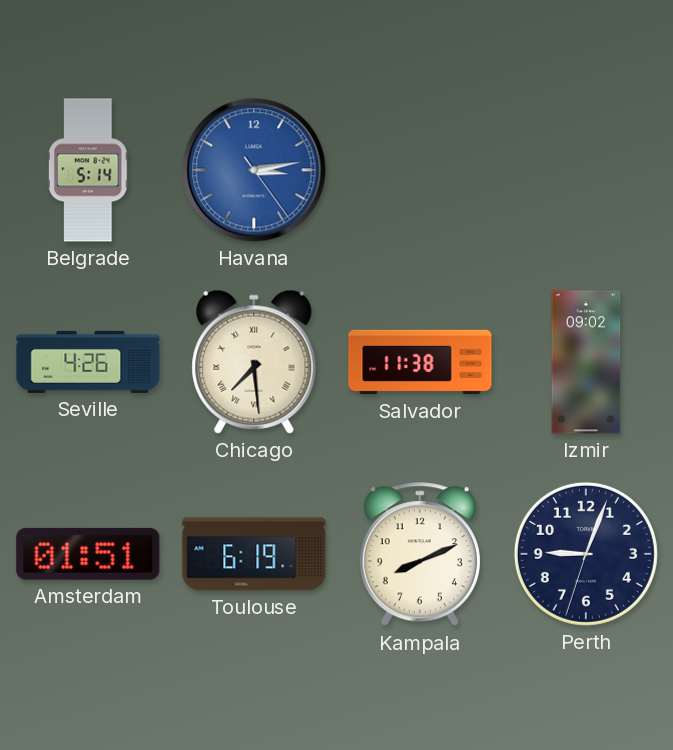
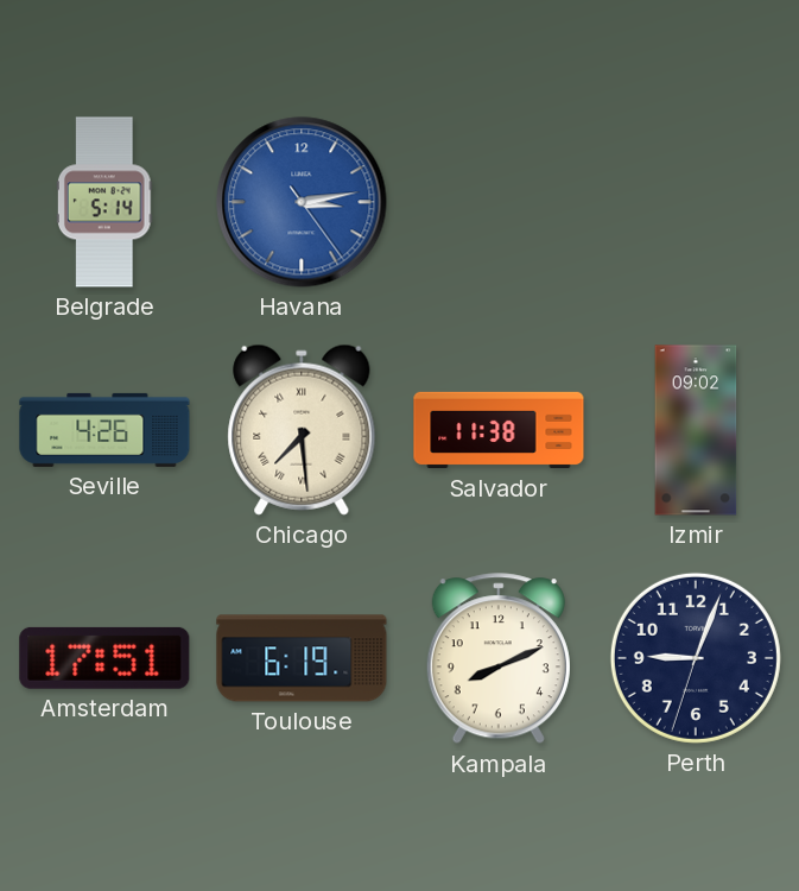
Amsterdam: 01:51 -> 17:51 (104, 658)
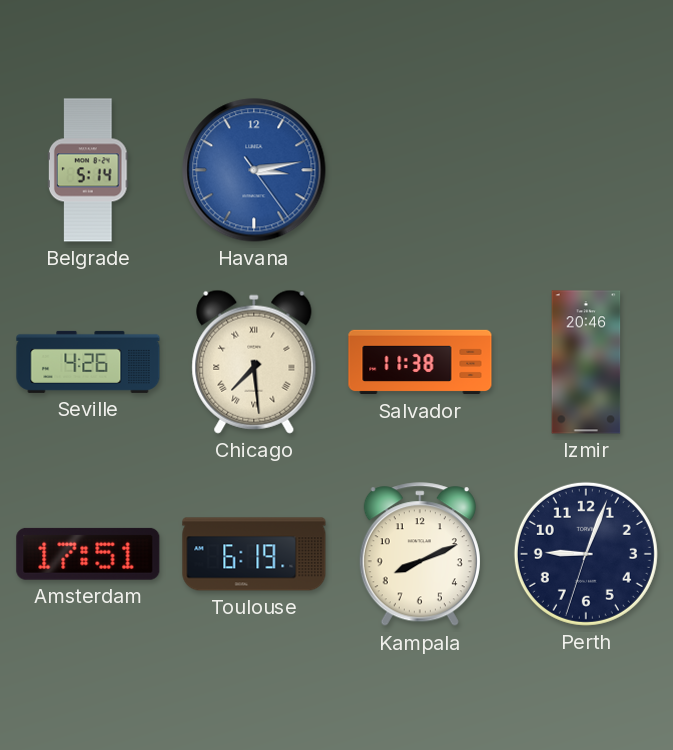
Izmir: 09:02 -> 20:46 (586, 362)
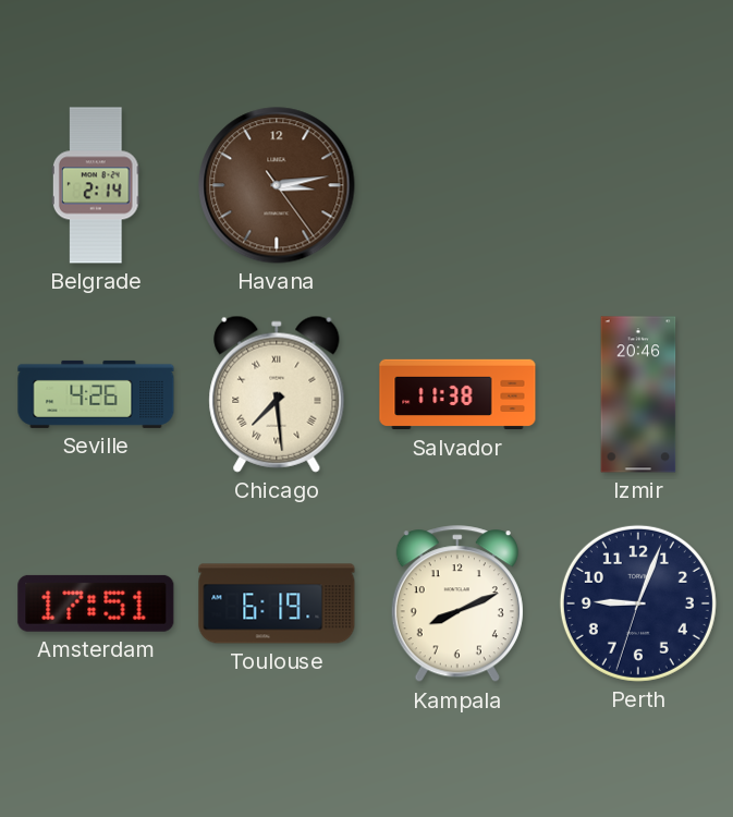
Belgrade: 5:14 -> 2:14 (96, 185)
Havana dial: blue -> brown (277, 185)
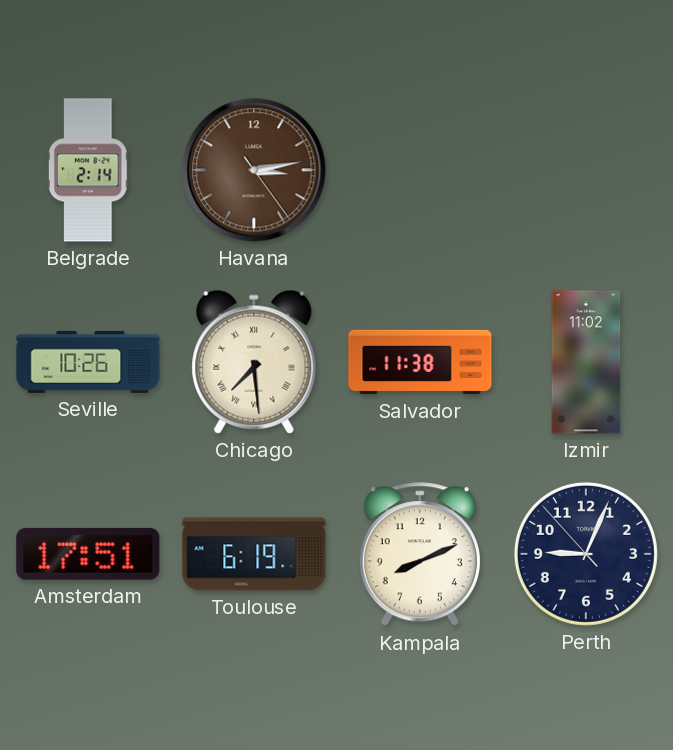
Seville: 4:26 -> 10:26 (88, 362)
Izmir: 20:46 -> 11:02 (586, 362)
Perth: 9:03:33 -> 9:03:53 (586, 554)
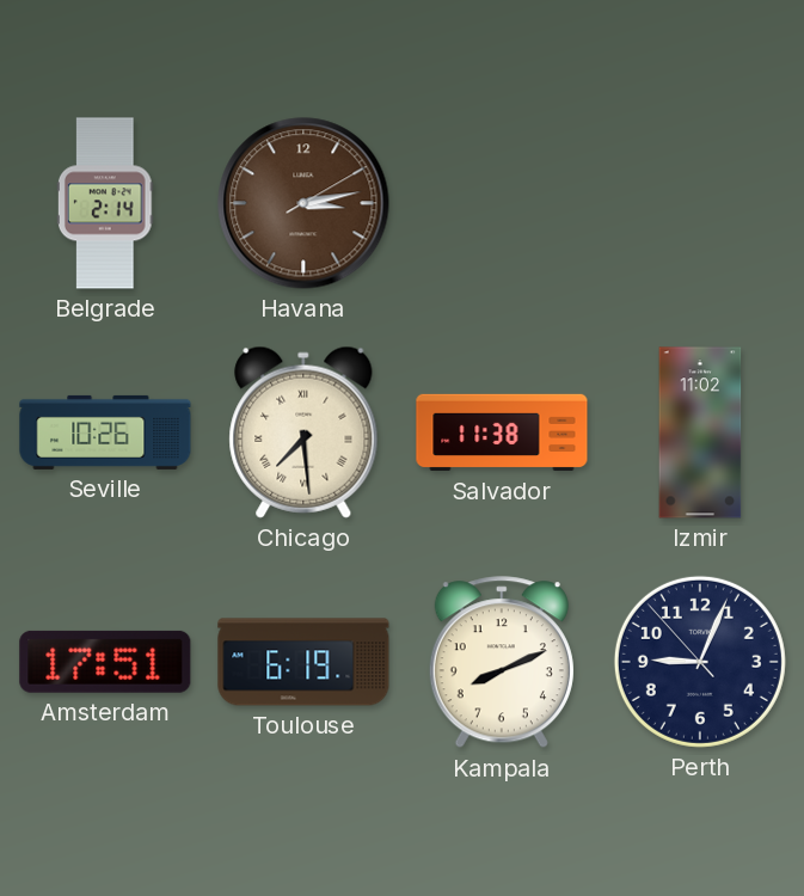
Havana: 3:13:24 -> 3:13:10 (303, 203)
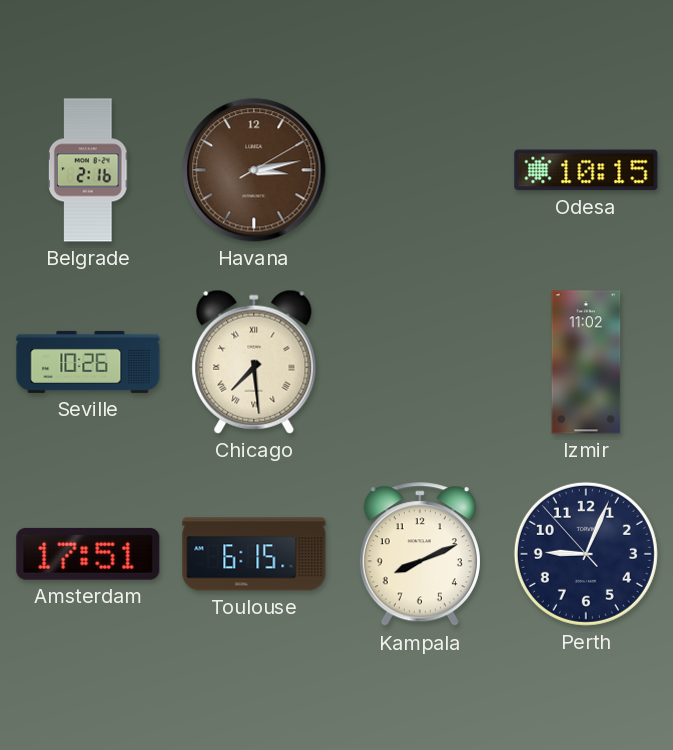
Belgrade: 2:14 -> 2:16 (88, 170)
Odesa: none -> 10:15 (586, 170)
Salvador: 11:38 -> none (502, 432)
Toulouse: 6:19 -> 6:15 (254, 554)
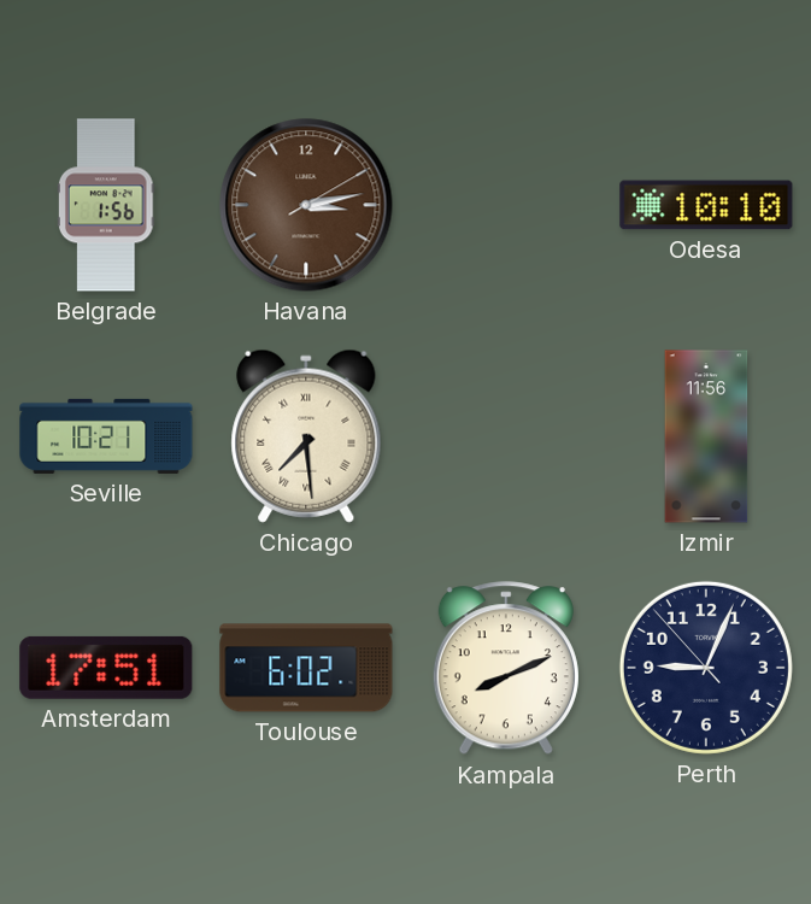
Belgrade: 2:16 -> 1:56 (106, 205)
Odesa: 10:15 -> 10:10 (706, 205)
Seville: 10:26 -> 10:21 (106, 436)
Izmir: 11:02 -> 11:56 (706, 436)
Toulouse: 6:15 -> 6:02 (306, 668)
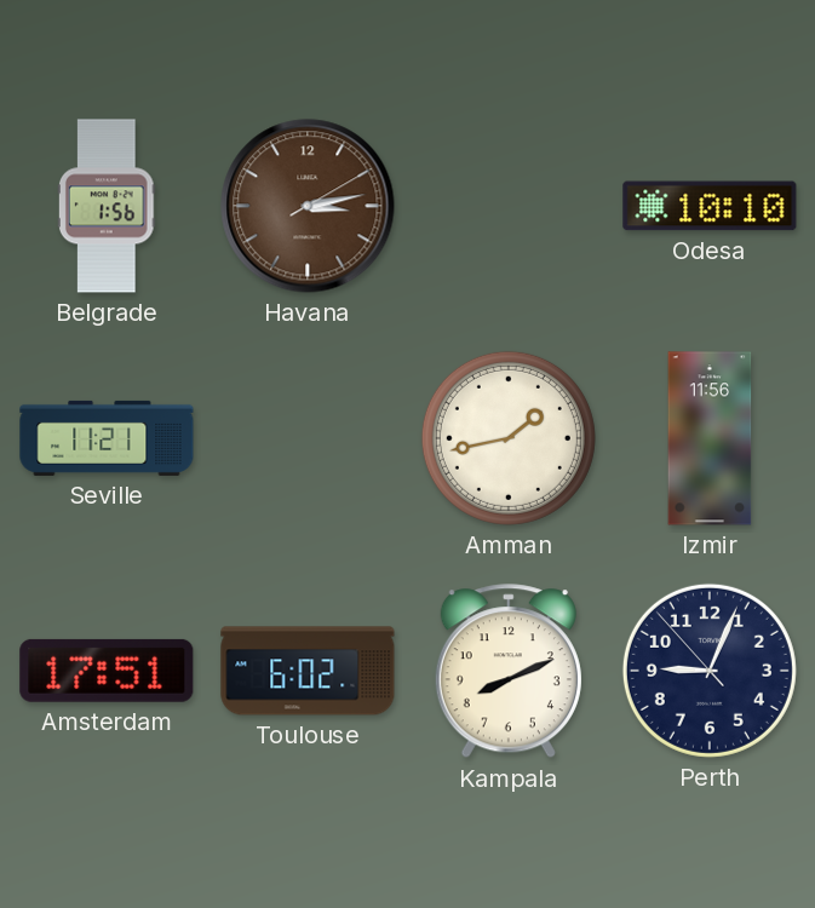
Seville: 10:21 -> 11:21 (107, 438)
Chicago: 7:29 -> none (306, 436)
Amman: none -> 1:43 (509, 438)
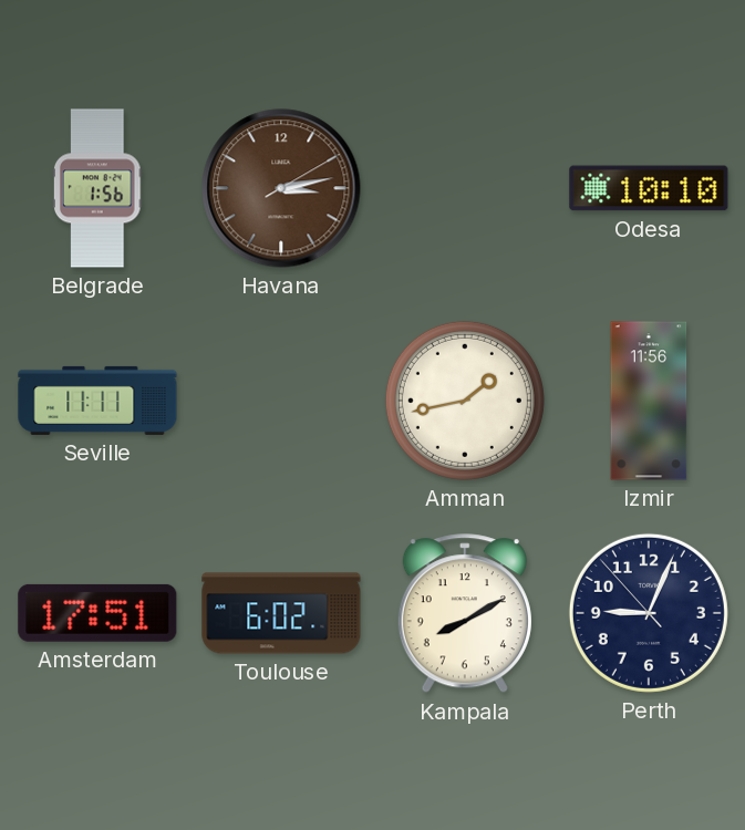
Seville: 11:21 -> 11:11 (97, 401)
Kampala: 8:11 -> 8:10 (465, 614)
